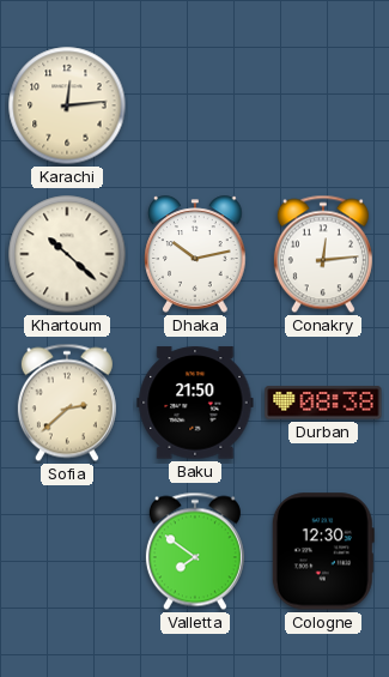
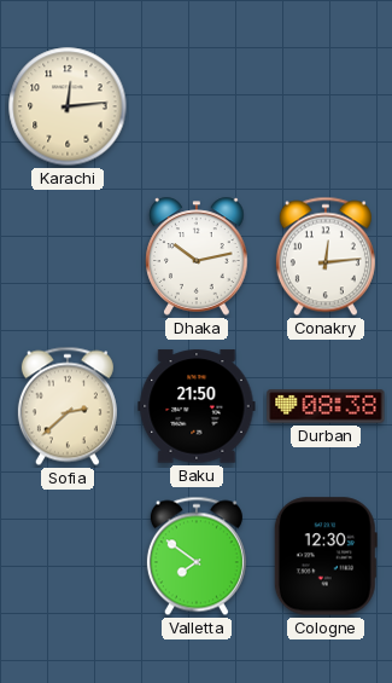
Khartoum: 10:22 -> none (67, 254)
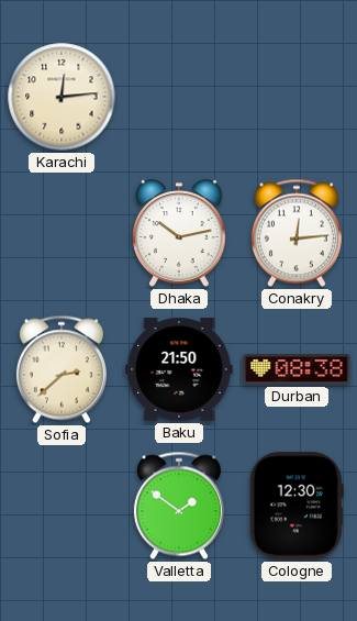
Valletta: 7:51 -> 1:51 (179, 506)
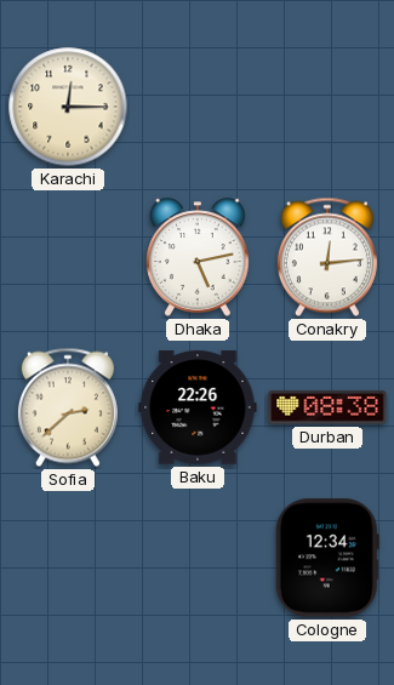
Karachi: 12:14 -> 12:15 (68, 107)
Dhaka: 10:13 -> 5:13 (198, 257)
Baku: 21:50 -> 22:26 (198, 407)
Valletta: 1:51 -> none (179, 506)
Cologne: 12:30 -> 12:34 (327, 558)
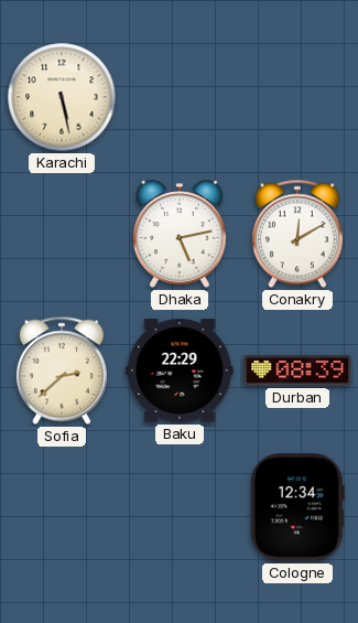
Karachi: 12:15 -> 5:28 (62, 97)
Conakry: 12:14 -> 12:10 (297, 234)
Baku: 22:26 -> 22:29 (180, 370)
Durban: 08:38 -> 08:39 (297, 370)
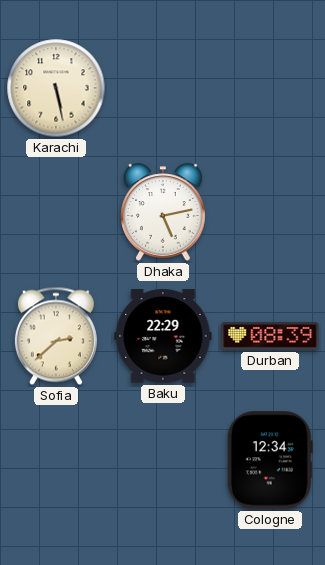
Conakry: 12:10 -> none (297, 234)
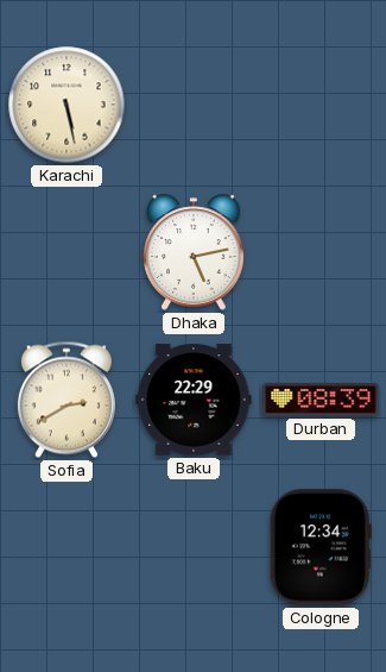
Sofia: 2:38 -> 2:40 (67, 400)
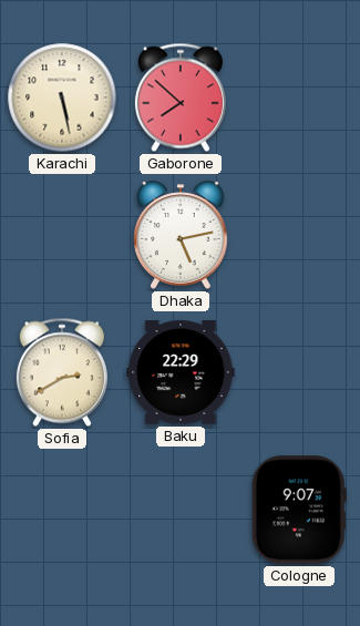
Gaborone: none -> 7:52 (181, 98)
Durban: 08:39 -> none (321, 400)
Cologne: 12:34 -> 9:07 (299, 510)
